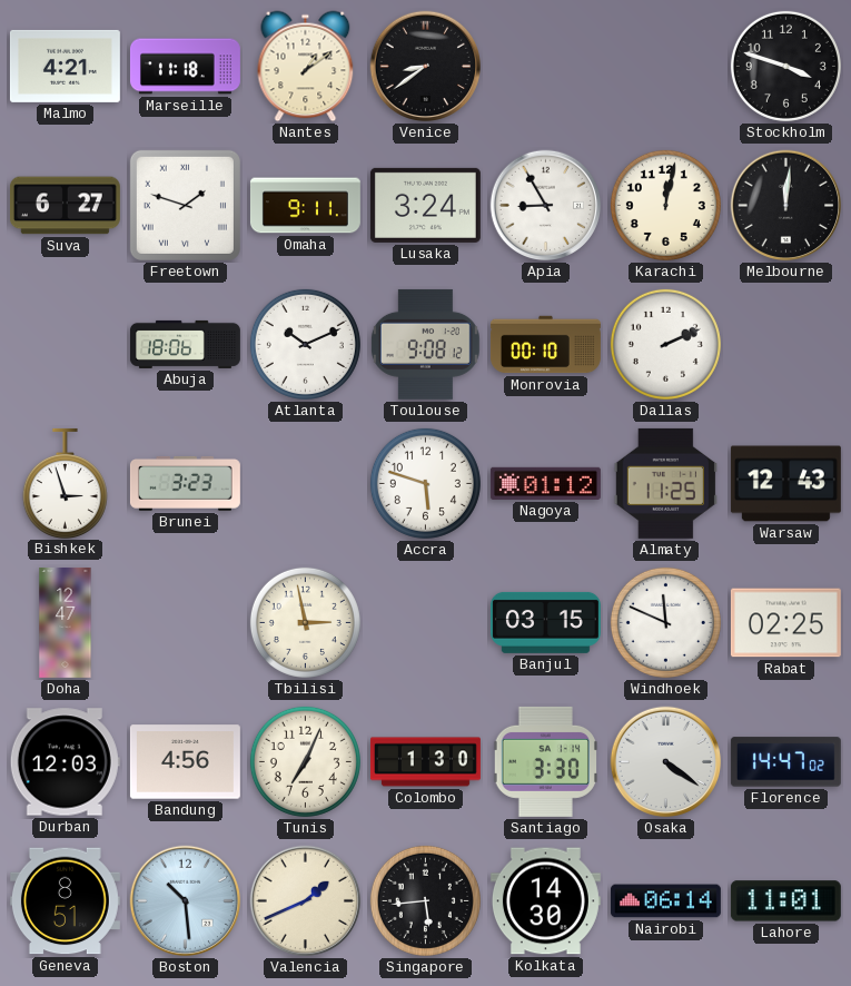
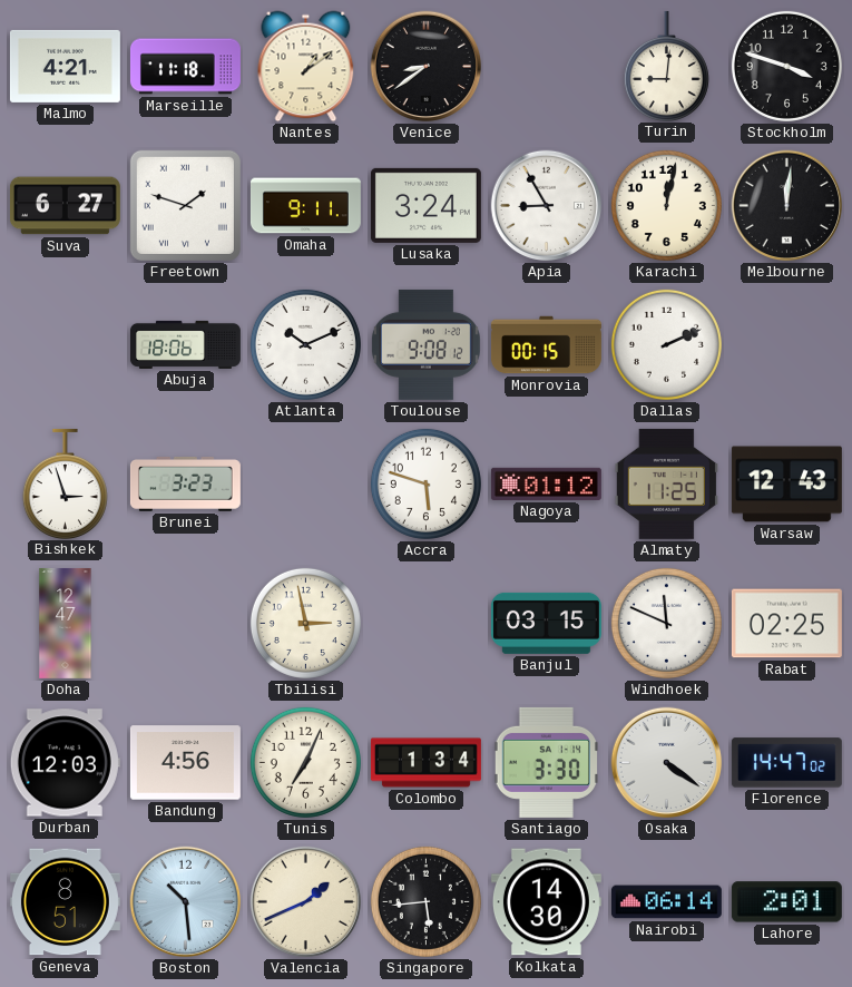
Turin: none -> 9:01 (666, 66)
Monrovia: 00:10 -> 00:15 (546, 345)
Colombo: 1:30 -> 1:34 (425, 763)
Lahore: 11:01 -> 2:01 (786, 902)
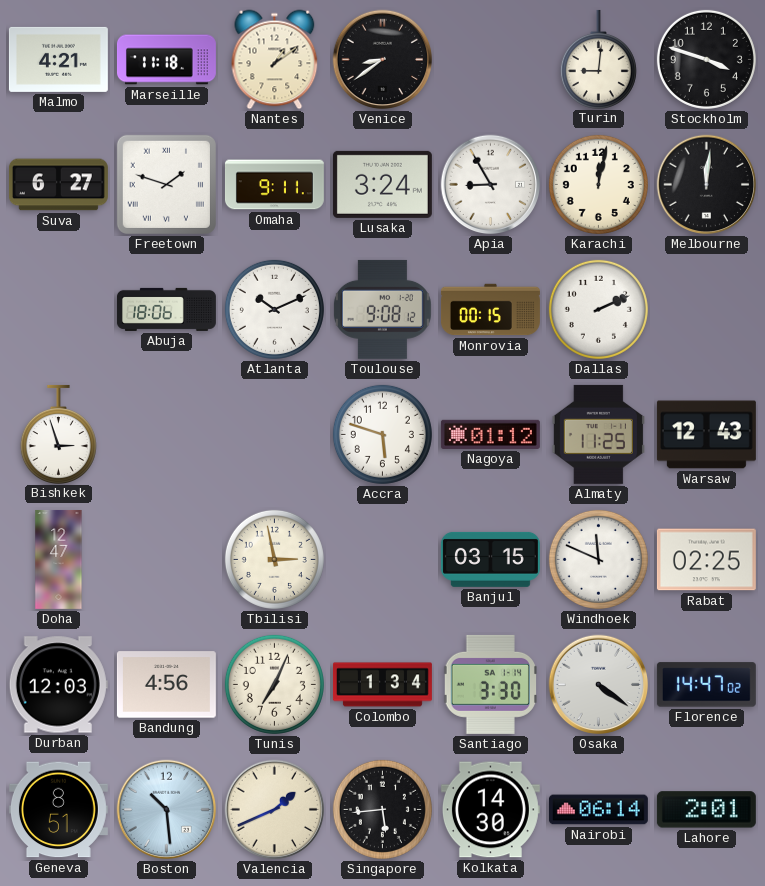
Brunei: 3:23 -> none (185, 485)
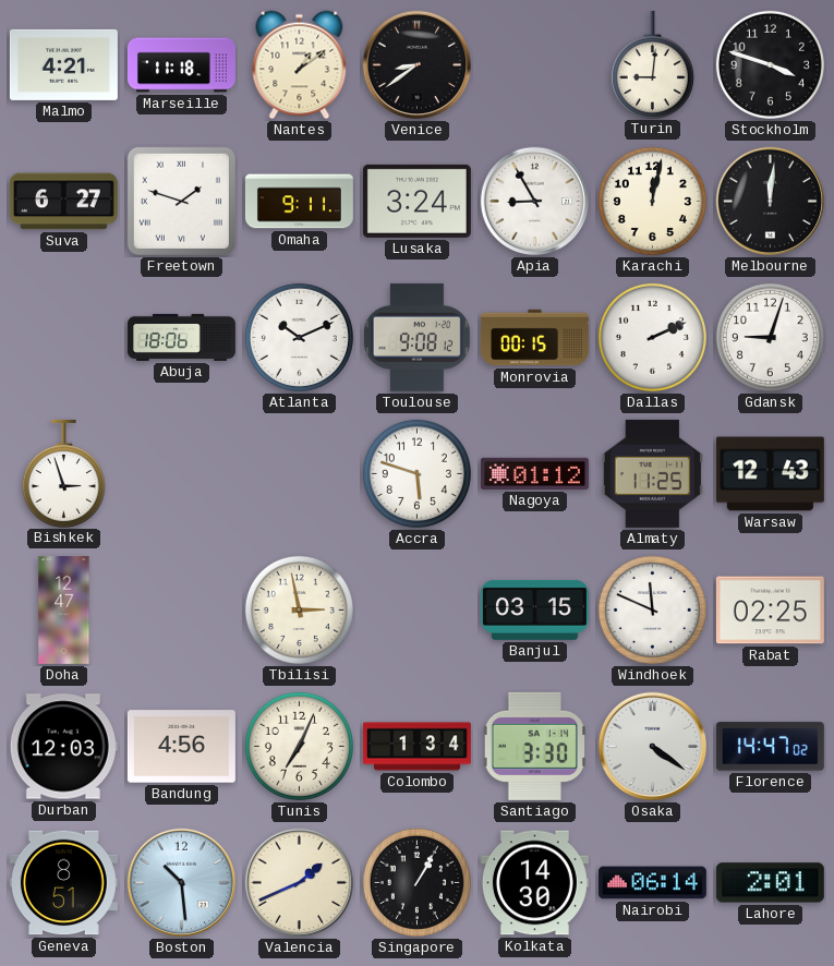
Gdansk: none -> 9:03 (770, 337)
Singapore: 5:44 -> 1:05 (416, 882)
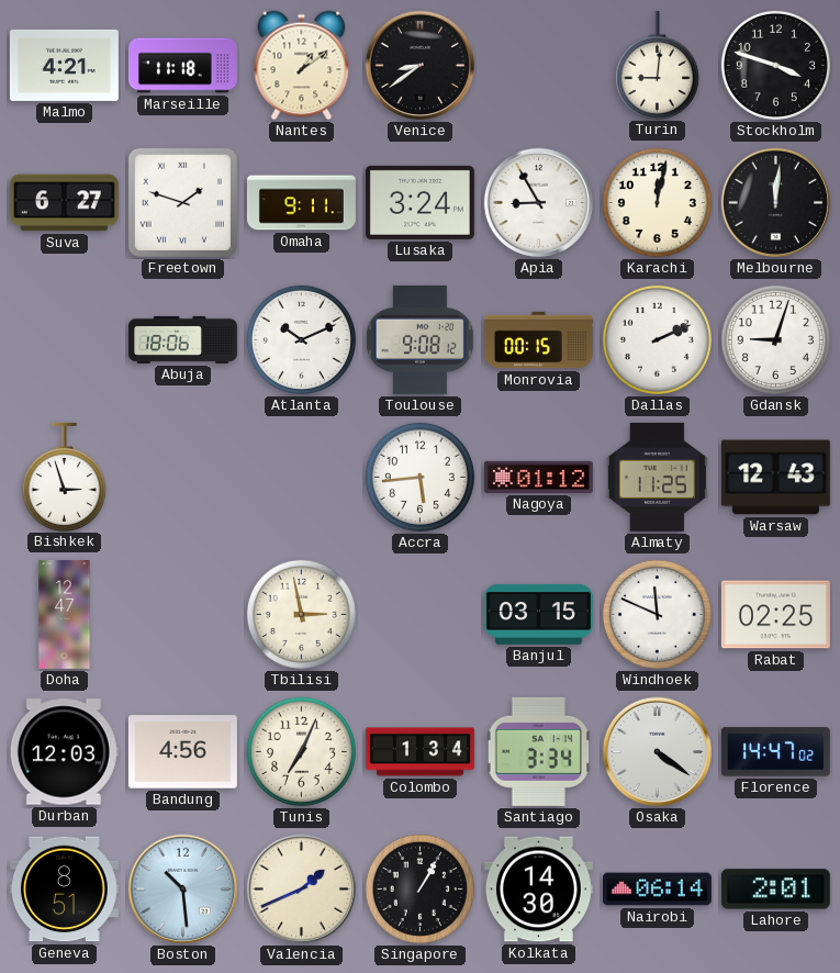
Accra: 5:48 -> 5:44 (419, 477)
Santiago: 3:30 -> 3:34 (538, 751)
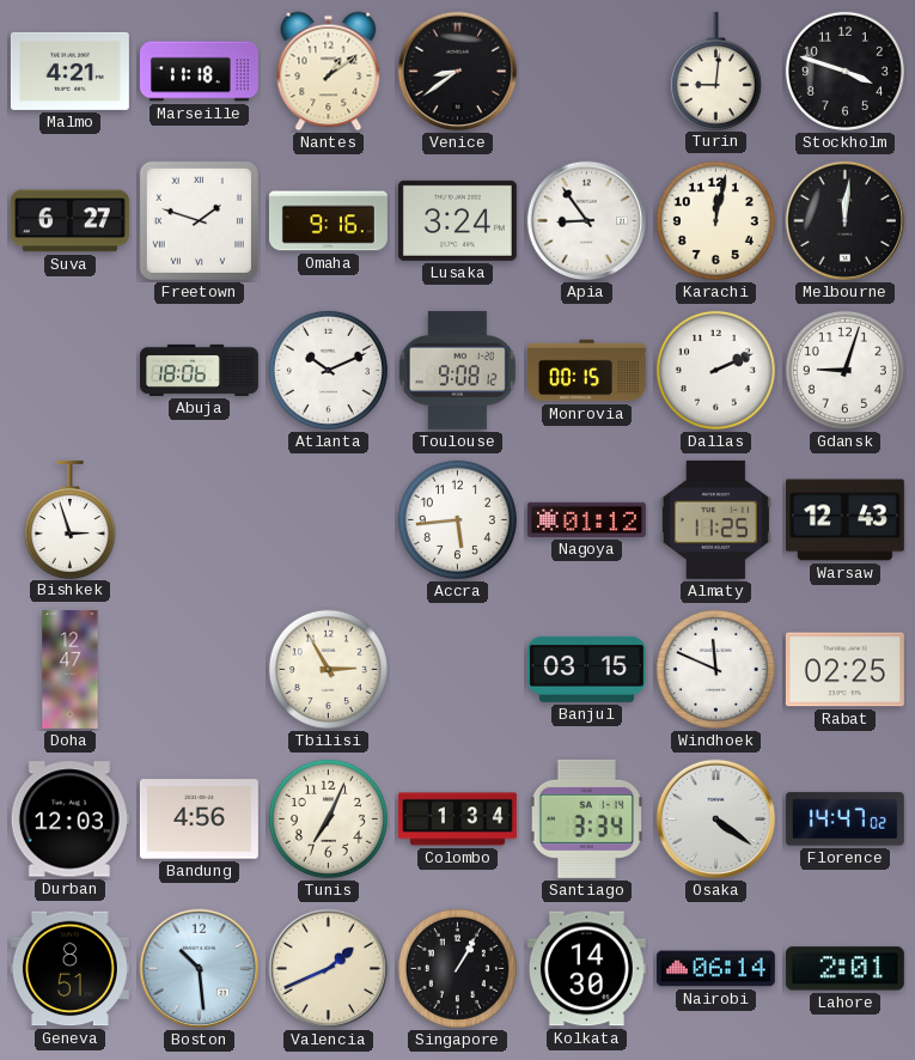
Omaha: 9:11 -> 9:16 (328, 221)
Apia: 8:55 -> 8:54 (587, 221)
Tbilisi: 2:58 -> 2:55 (328, 669)
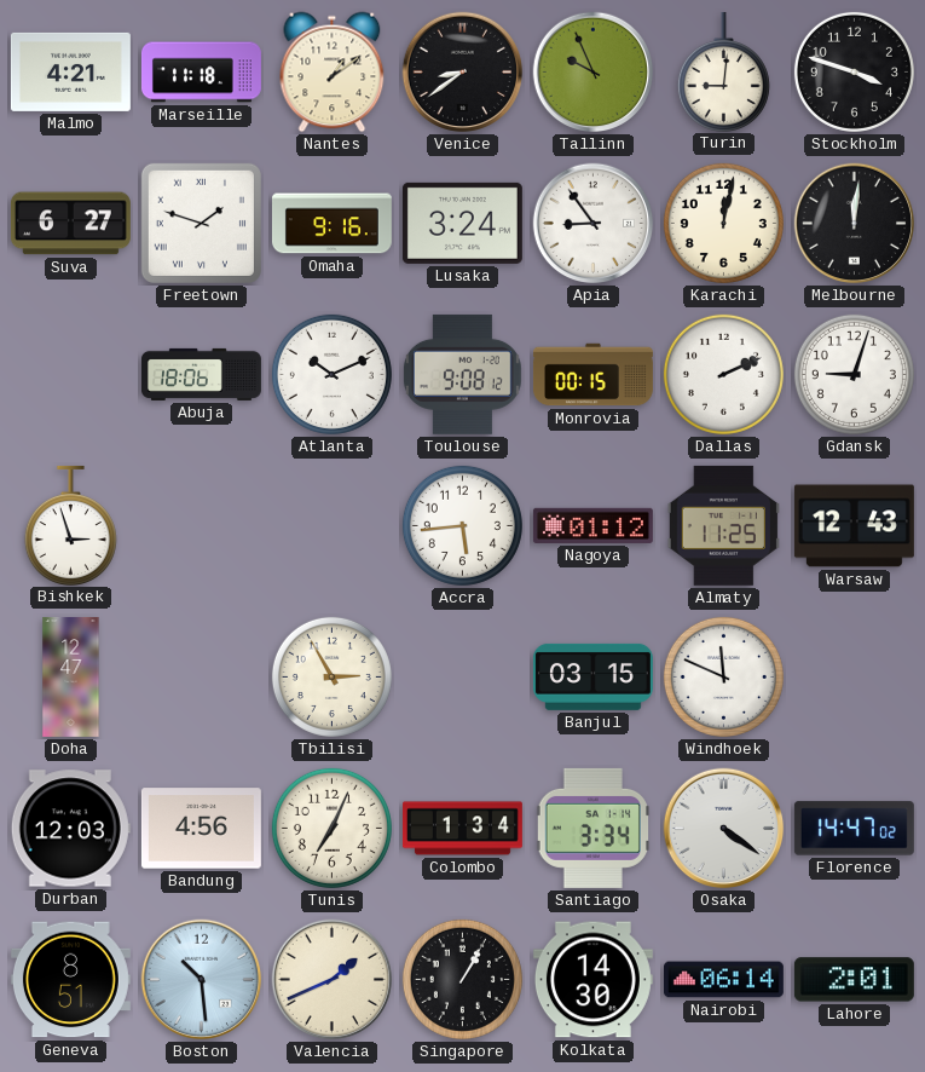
Tallinn: none -> 9:56 (594, 73)
Rabat: 02:25 -> none (844, 670)
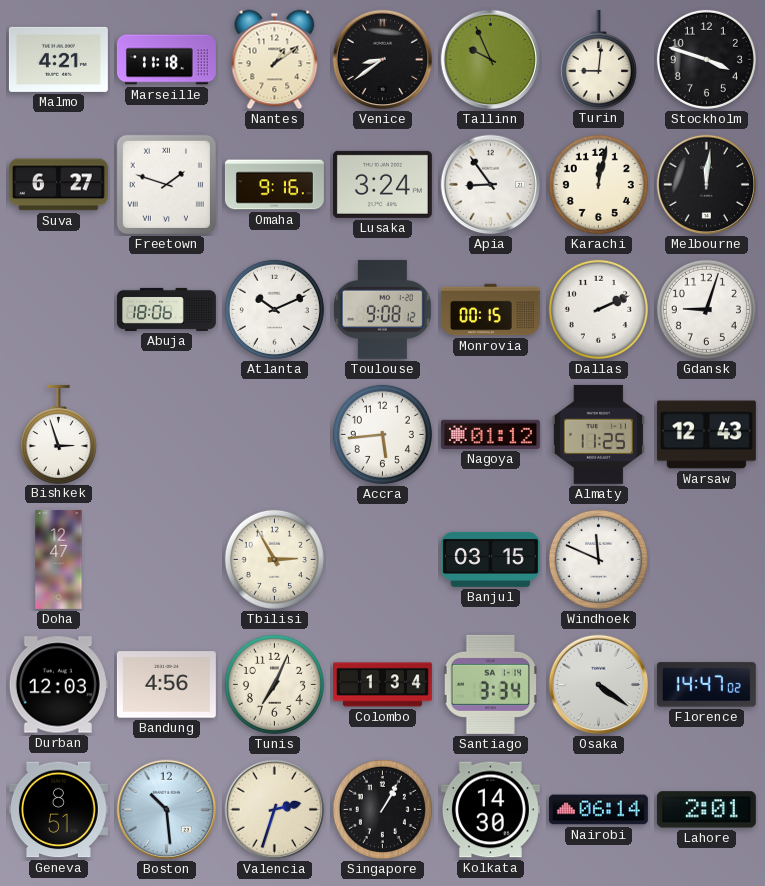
Valencia: 1:41 -> 2:33 (275, 810)
